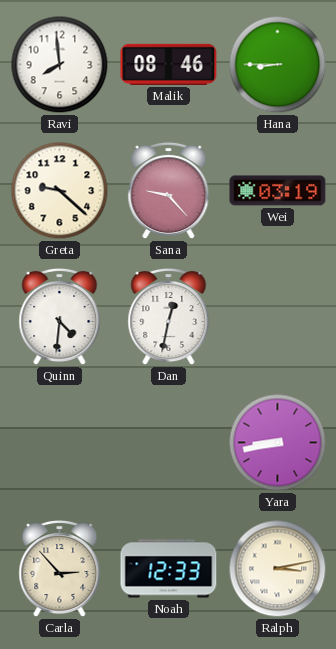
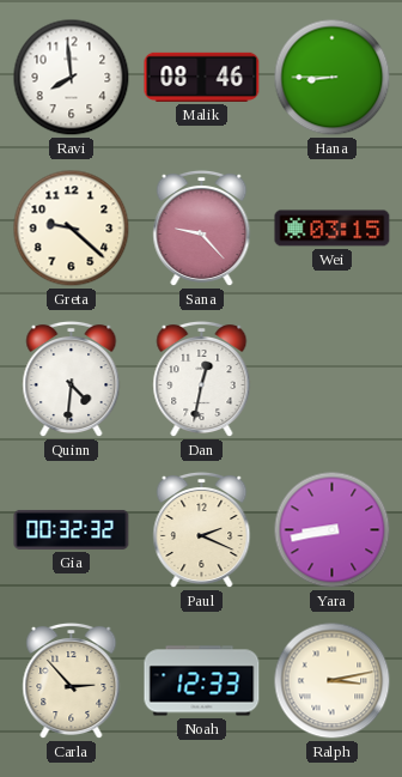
Wei: 03:19 -> 03:15 (333, 229)
Gia: none -> 00:32 (72, 529)
Paul: none -> 2:19 (202, 530)
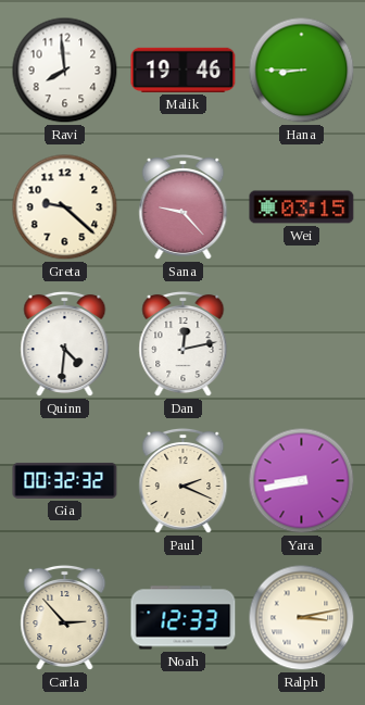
Malik: 08:46 -> 19:46 (184, 70)
Dan: 12:32 -> 12:13 (184, 344)
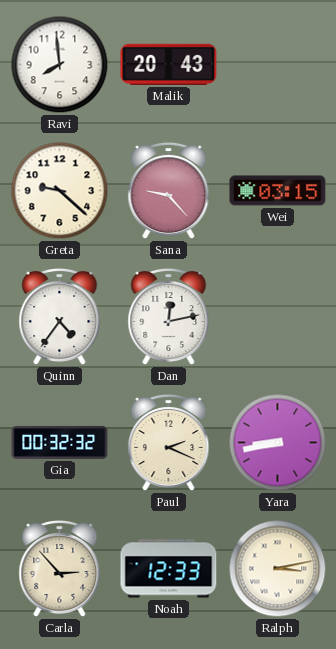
Malik: 19:46 -> 20:43 (169, 64)
Hana: 8:45 -> none (302, 71)
Quinn: 4:31 -> 4:36 (60, 317)
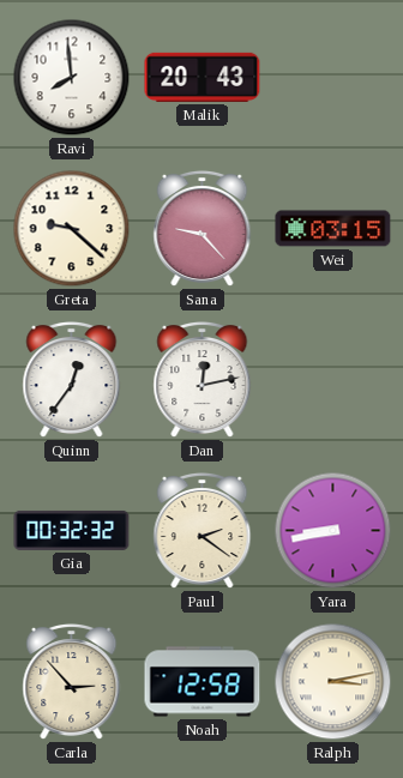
Quinn: 4:36 -> 12:36 (72, 380)
Paul: 2:19 -> 2:21 (203, 531)
Noah: 12:33 -> 12:58 (203, 682)
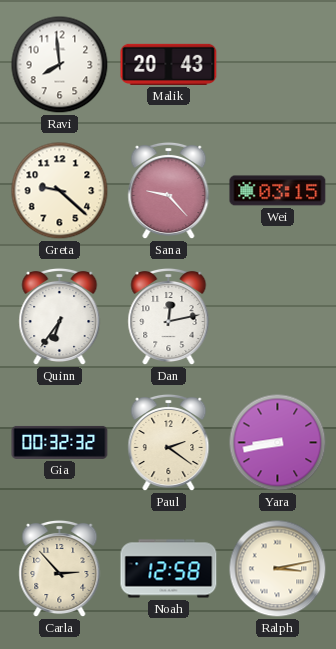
Quinn: 12:36 -> 6:36 (60, 317)
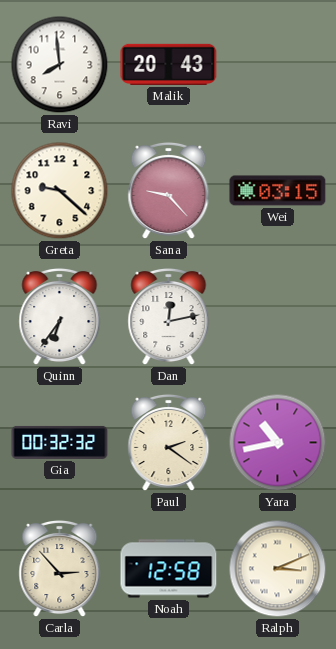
Yara: 8:43 -> 10:43 (278, 443)
Ralph: 3:13 -> 3:11 (278, 569)
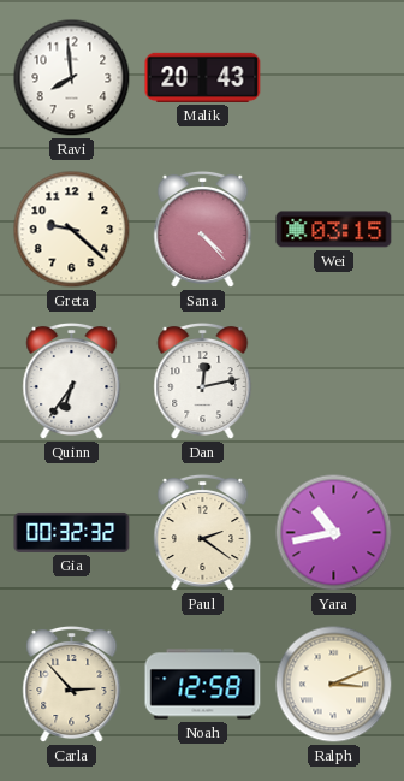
Sana: 9:23 -> 4:23 (203, 230)
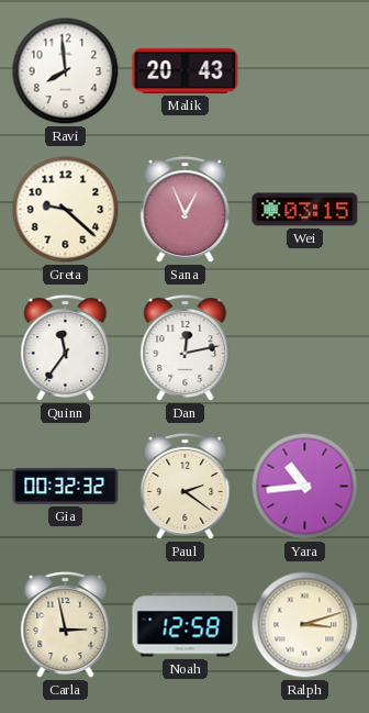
Sana: 4:23 -> 12:56 (186, 210)
Quinn: 6:36 -> 11:36 (66, 348)
Yara: 10:43 -> 10:44 (305, 487)
Carla: 2:53 -> 2:58 (66, 625)
Ralph: 3:11 -> 3:12 (305, 625)
